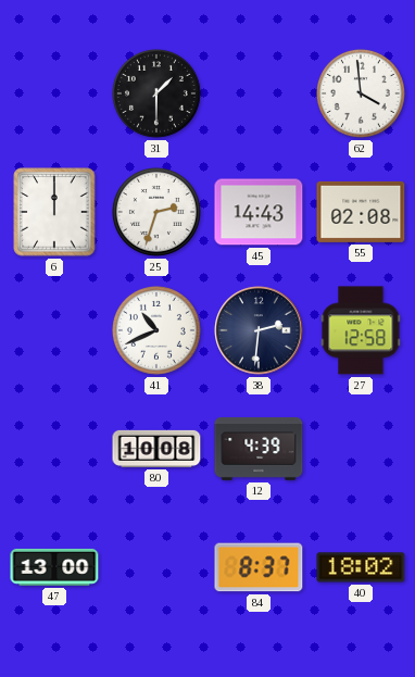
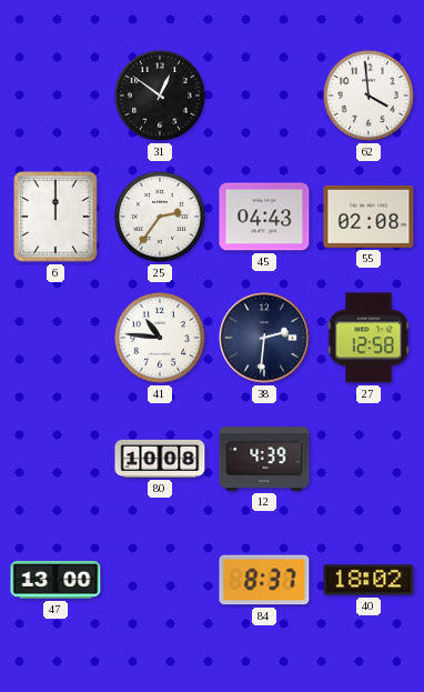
31: 1:30 -> 12:51 (160, 96)
25: 2:33 -> 2:36 (160, 217)
45: 14:43 -> 04:43 (264, 217)
41: 10:41 -> 10:46 (160, 338)
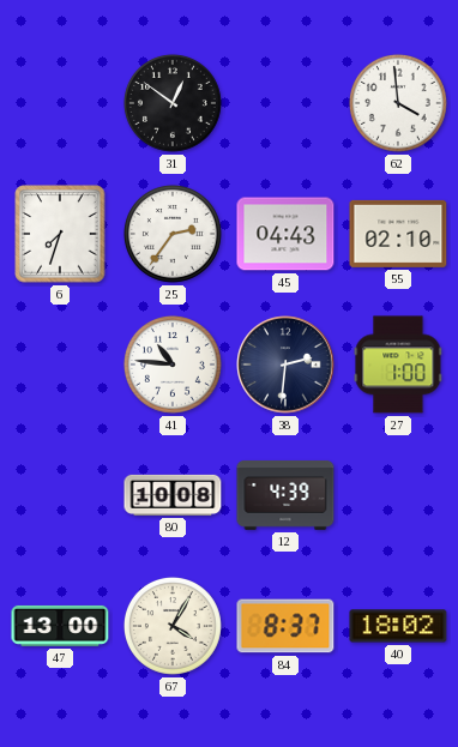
6: 12:00 -> 7:33 (60, 234)
55: 02:08 -> 02:10 (398, 234)
27: 12:58 -> 1:00 (398, 365)
67: none -> 4:05 (173, 626)
